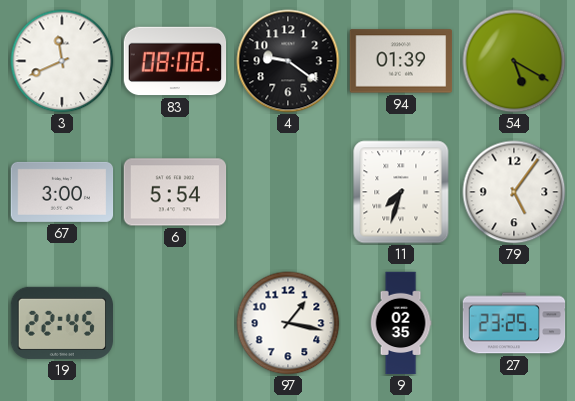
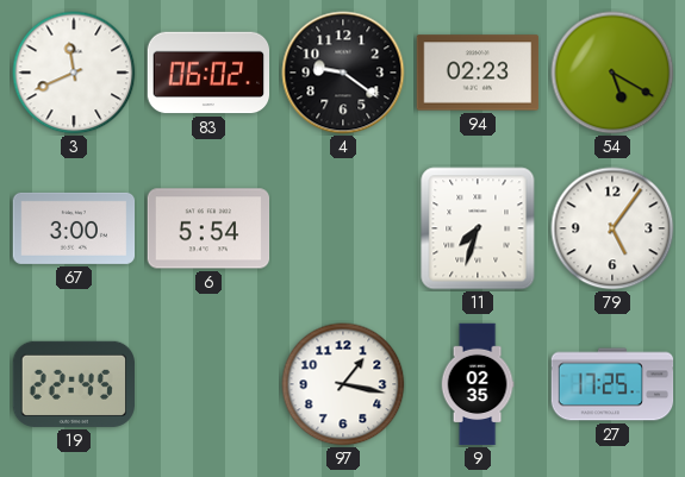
83: 08:08 -> 06:02 (208, 73)
94: 01:39 -> 02:23 (478, 73)
27: 23:25 -> 17:25 (612, 384)
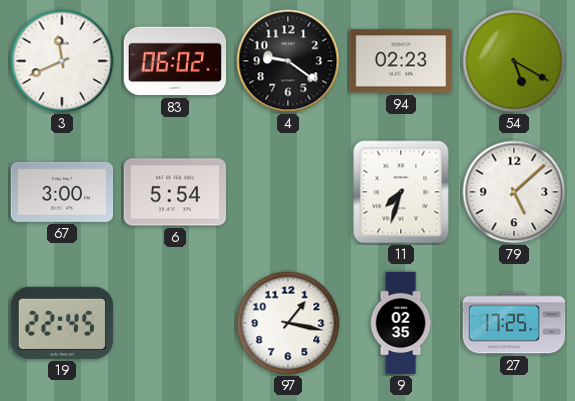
79: 5:06 -> 5:08 (514, 192)
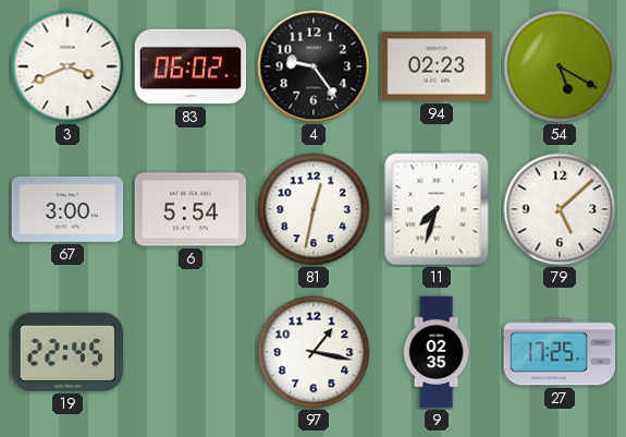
3: 11:41 -> 3:41 (67, 66)
4: 9:21 -> 9:24 (314, 66)
81: none -> 12:32 (314, 209)
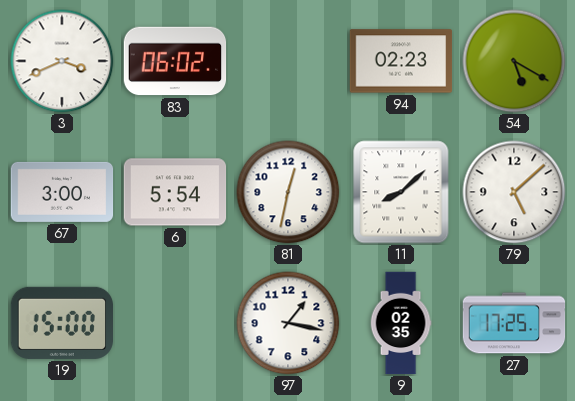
4: 9:24 -> none (314, 66)
11: 7:33 -> 8:08 (401, 192)
19: 22:45 -> 15:00 (62, 323)
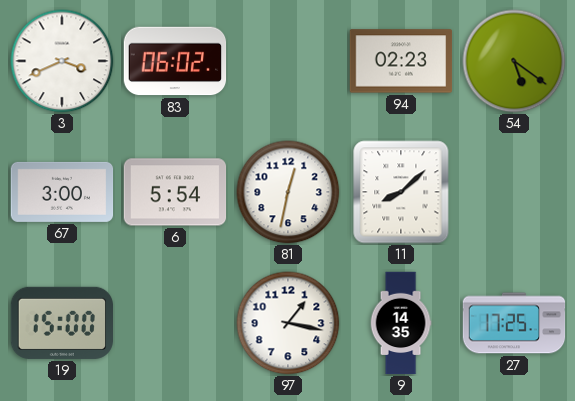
54: 5:20 -> 5:21 (514, 61)
79: 5:08 -> none (514, 192)
9: 02:35 -> 14:35 (401, 323)
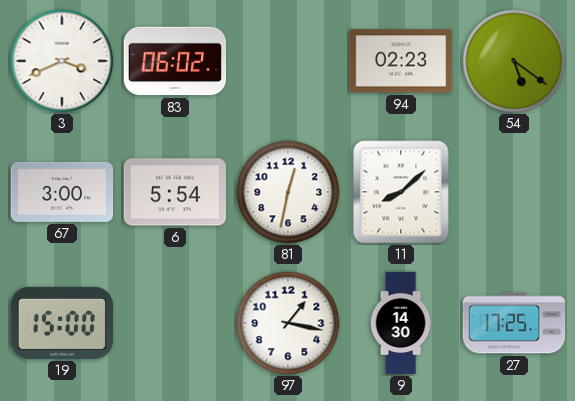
9: 14:35 -> 14:30 (401, 323)
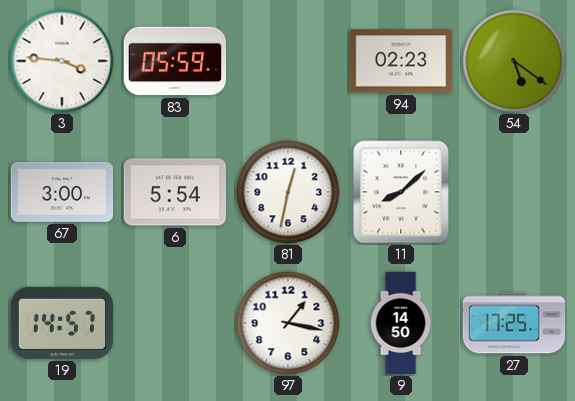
3: 3:41 -> 3:46 (62, 61)
83: 06:02 -> 05:59 (175, 61)
19: 15:00 -> 14:57 (62, 323)
9: 14:30 -> 14:50 (401, 323)
